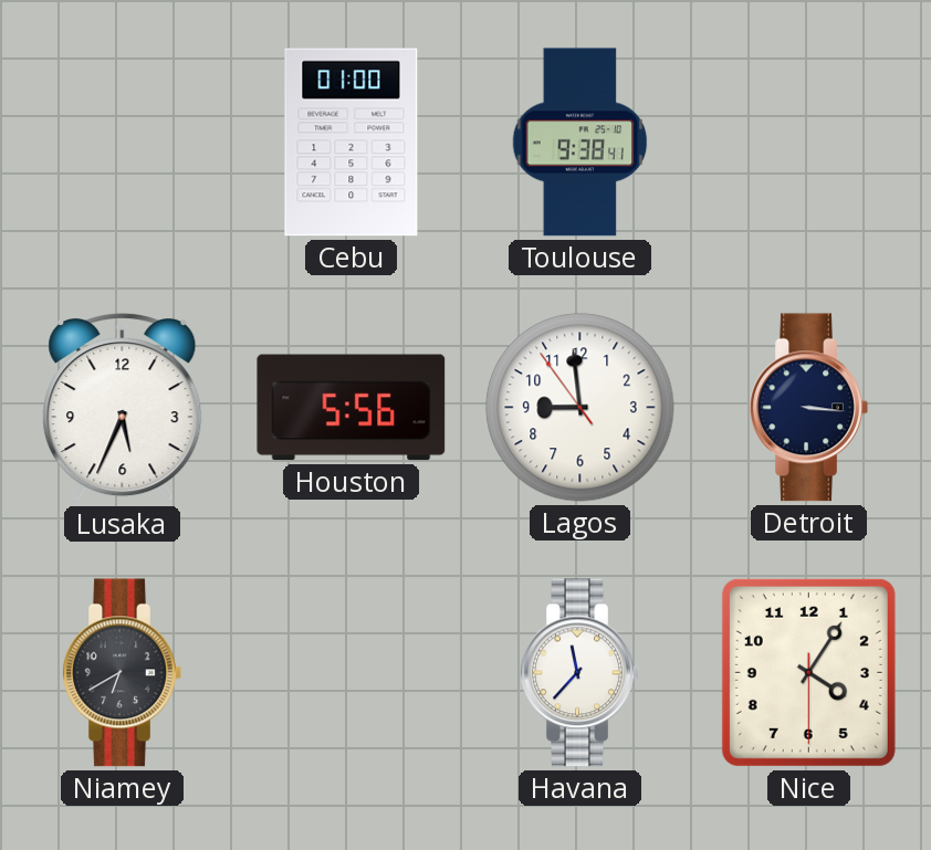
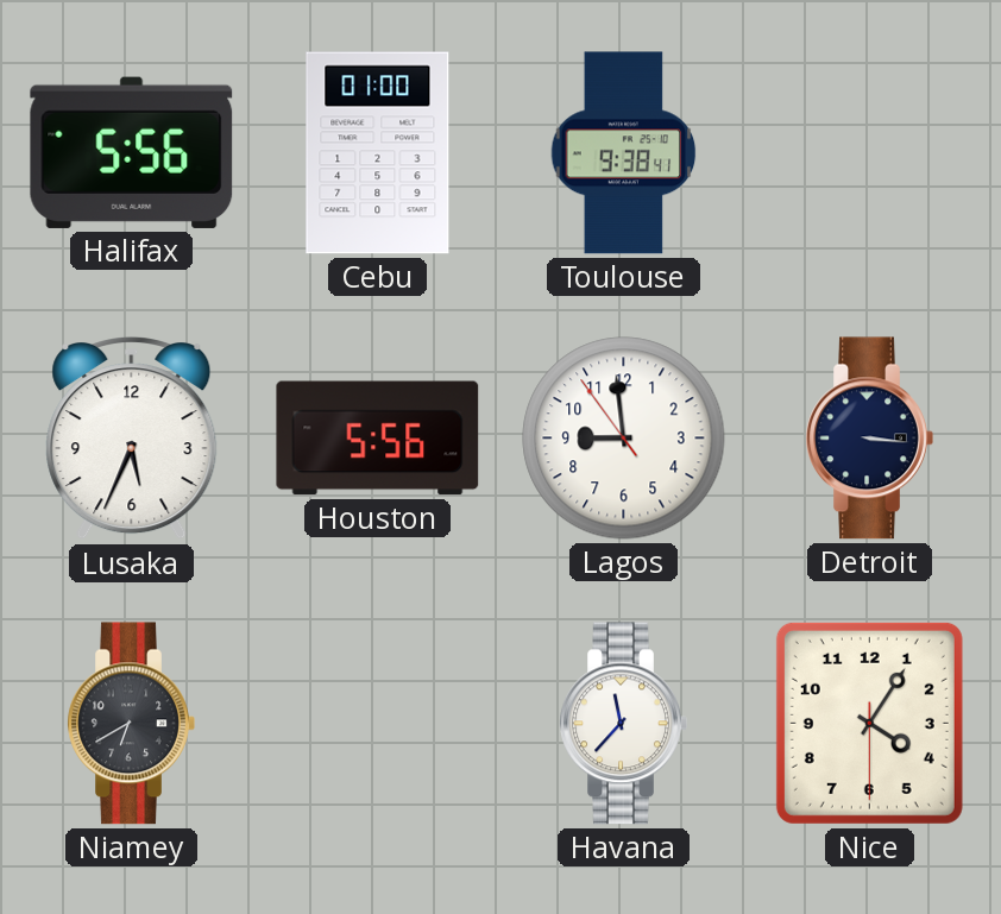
Halifax: none -> 5:56 (132, 152)
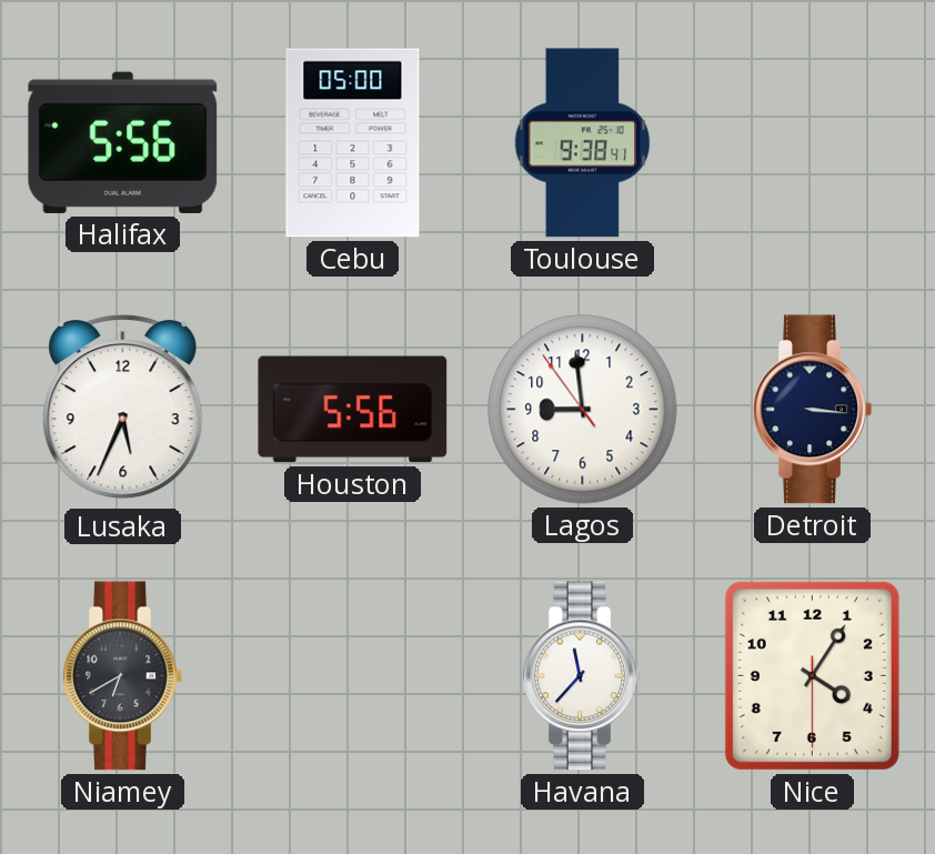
Cebu: 01:00 -> 05:00 (353, 143)
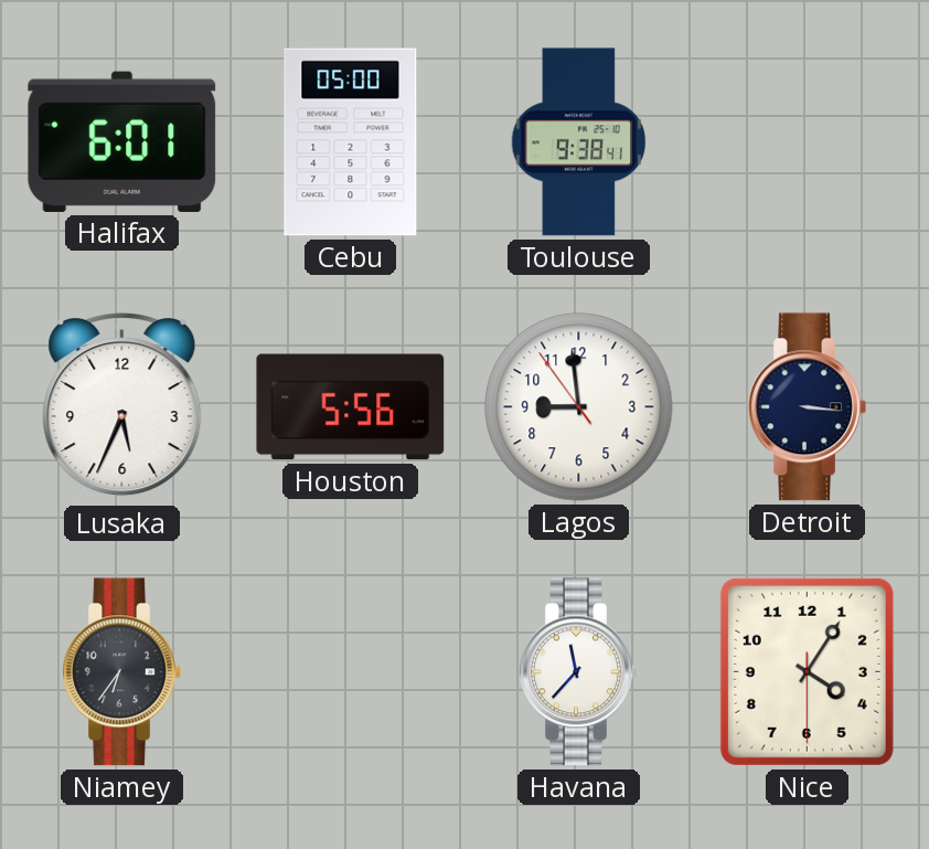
Halifax: 5:56 -> 6:01 (122, 141)
Niamey: 6:40 -> 6:36 (121, 672)
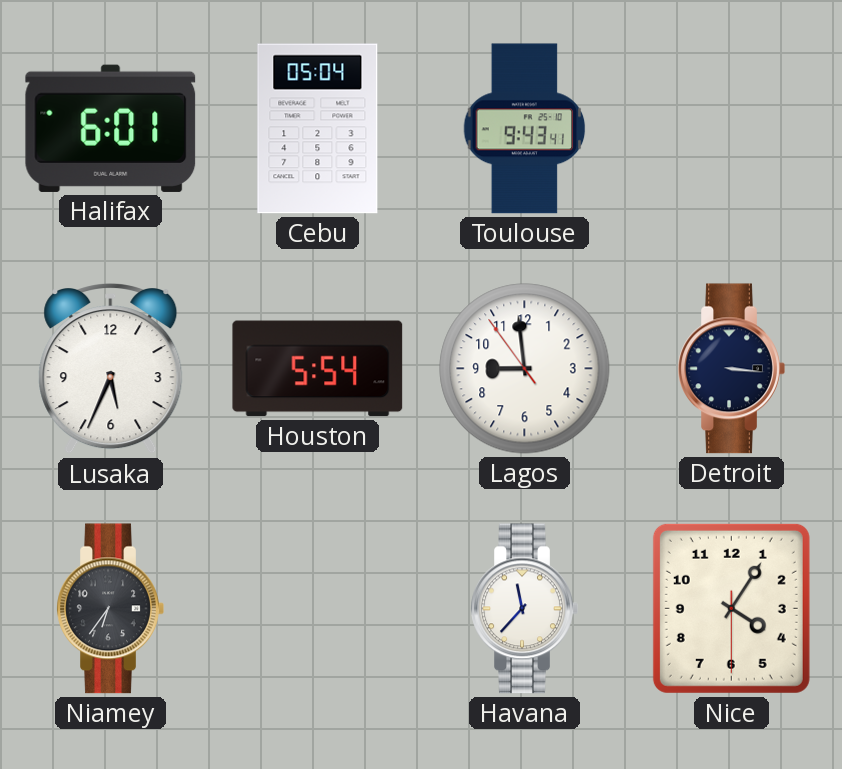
Cebu: 05:00 -> 05:04 (318, 129)
Toulouse: 9:38 -> 9:43 (525, 129)
Houston: 5:56 -> 5:54 (318, 369)
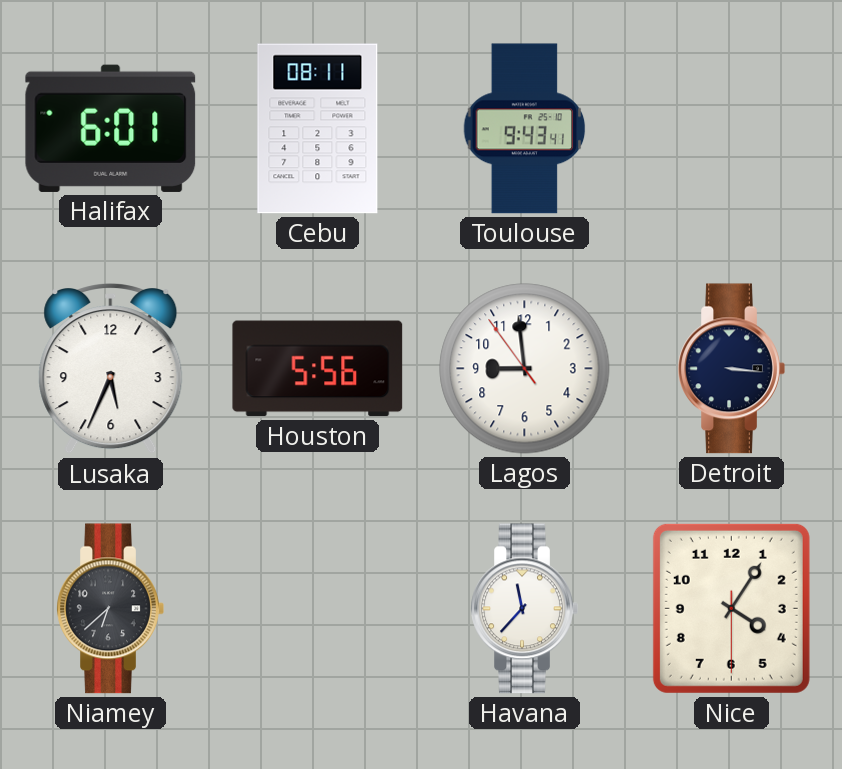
Cebu: 05:04 -> 08:11 (318, 129)
Houston: 5:54 -> 5:56 (318, 369)
Niamey: 6:36 -> 6:38 (110, 609)
